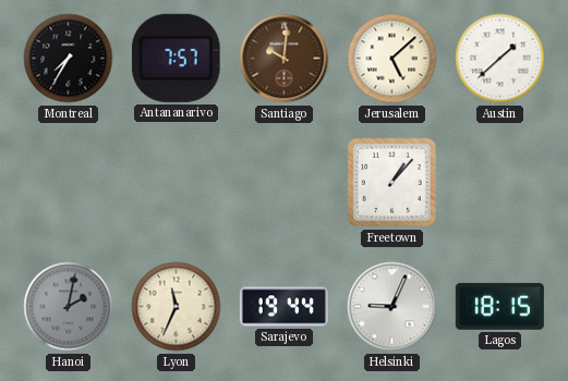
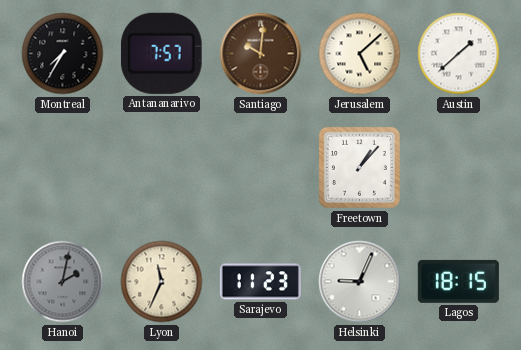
Sarajevo: 19:44 -> 11:23 (260, 282)
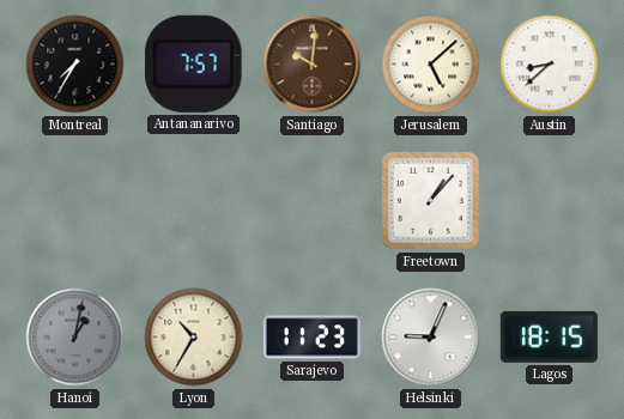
Austin: 1:38 -> 8:38 (550, 65)
Hanoi: 2:02 -> 1:02 (75, 338)
Lyon: 11:34 -> 10:35 (194, 338)
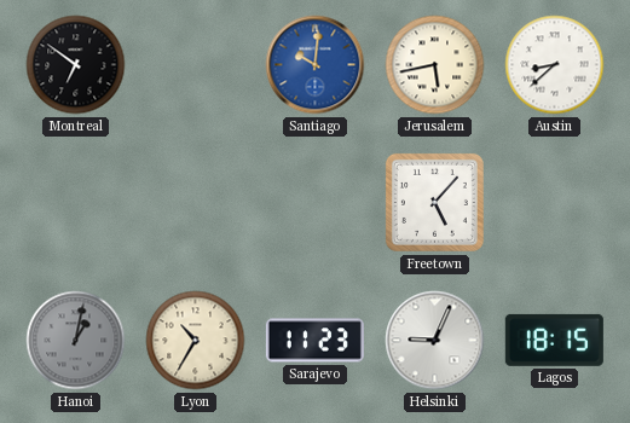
Montreal: 7:35 -> 6:51 (76, 65)
Antananarivo: 7:57 -> none (193, 63)
Santiago dial: brown -> blue (316, 65)
Jerusalem: 5:08 -> 5:43 (435, 65)
Freetown: 1:07 -> 5:07 (434, 202)
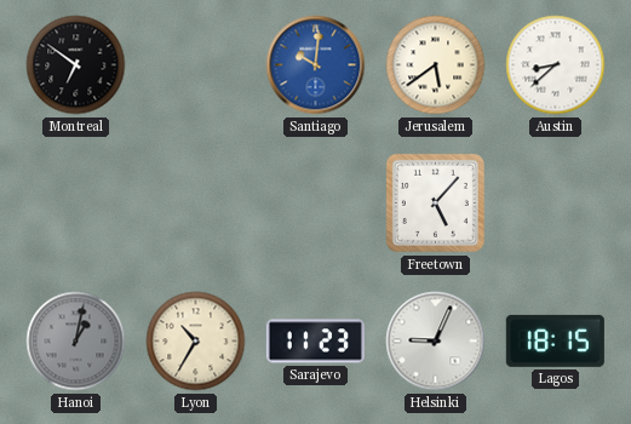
Jerusalem: 5:43 -> 5:39 (436, 65)
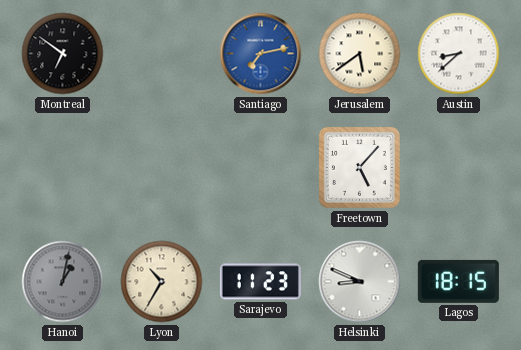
Santiago: 10:01 -> 7:13 (261, 54)
Helsinki: 9:04 -> 8:49 (360, 282)
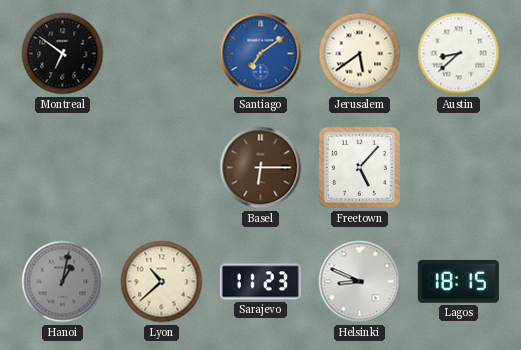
Santiago: 7:13 -> 7:09 (261, 54)
Basel: none -> 6:15 (261, 168)
Lyon: 10:35 -> 10:38 (162, 282)
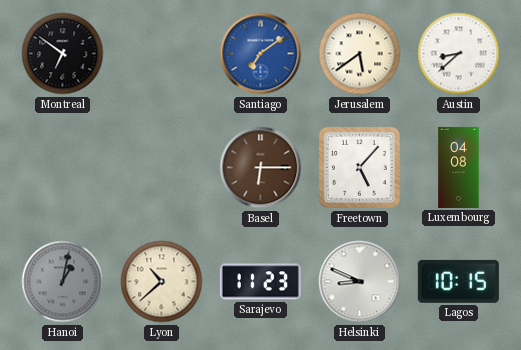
Luxembourg: none -> 04:08 (459, 167)
Lagos: 18:15 -> 10:15 (458, 281)
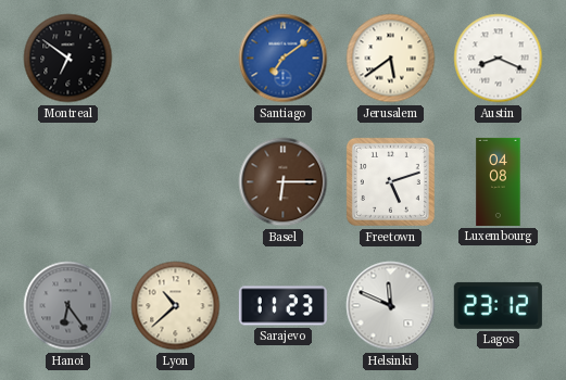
Austin: 8:38 -> 8:19 (499, 59)
Freetown: 5:07 -> 5:12 (390, 181)
Hanoi: 1:02 -> 6:24 (68, 306)
Helsinki: 8:49 -> 11:49 (391, 306)
Lagos: 10:15 -> 23:12 (498, 305)
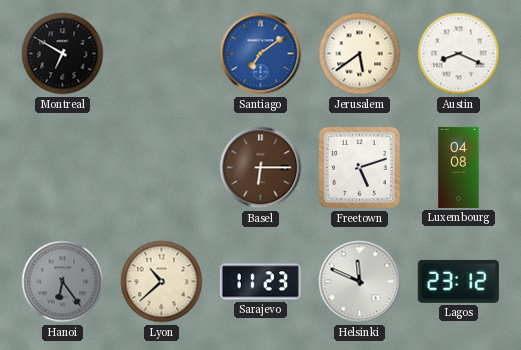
Montreal: 6:51 -> 6:50 (63, 54)
